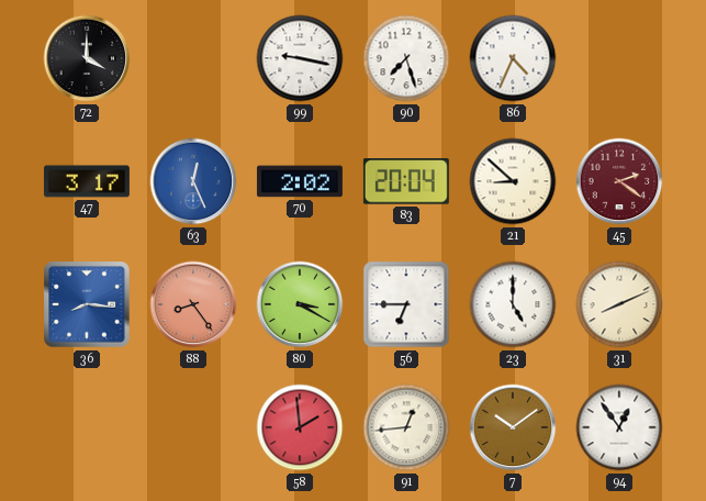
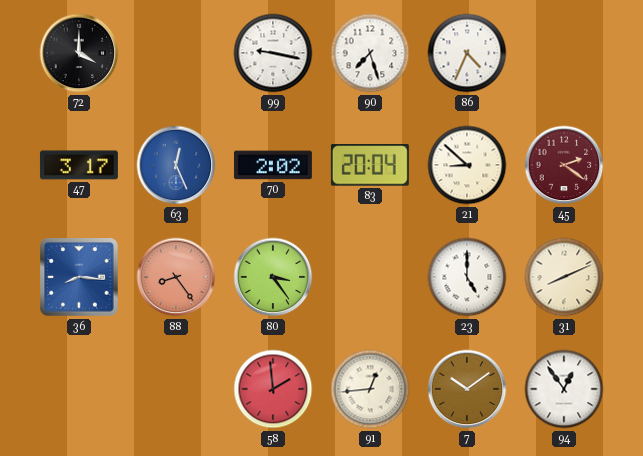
80: 3:20 -> 3:24 (273, 277)
56: 6:45 -> none (406, 304)
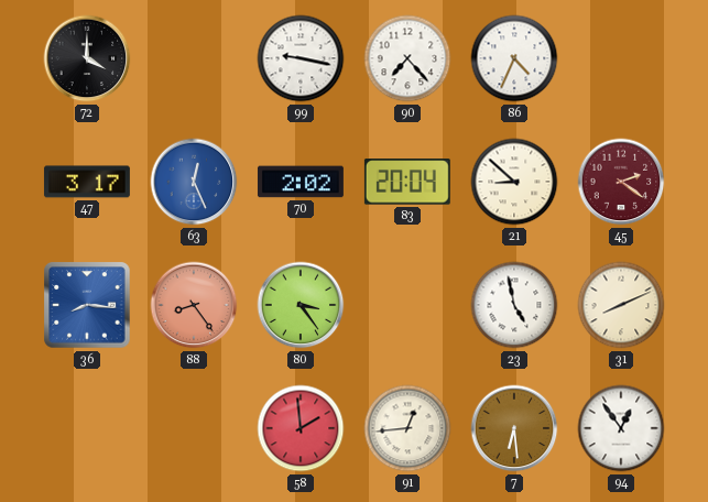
90: 7:27 -> 7:23 (407, 58)
23: 5:00 -> 4:58 (514, 305)
7: 10:09 -> 6:29 (514, 428)
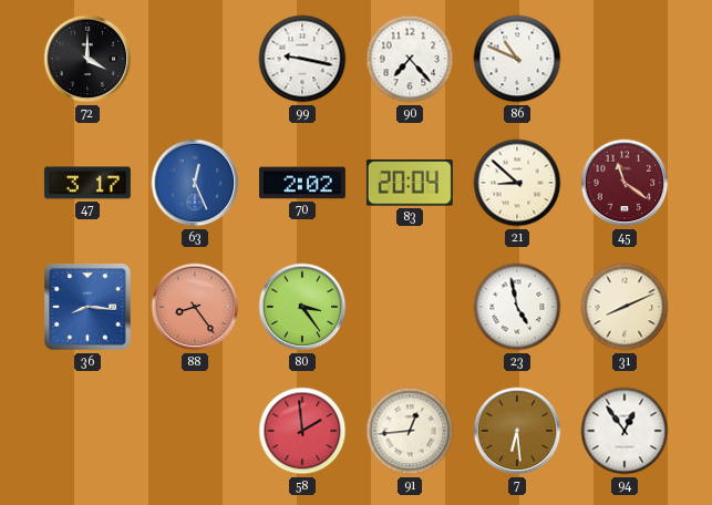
86: 4:34 -> 10:49 (517, 59)
45: 2:21 -> 11:21 (625, 183)
